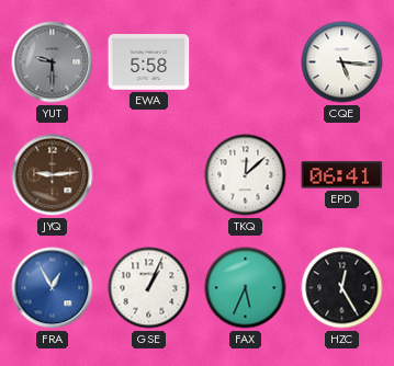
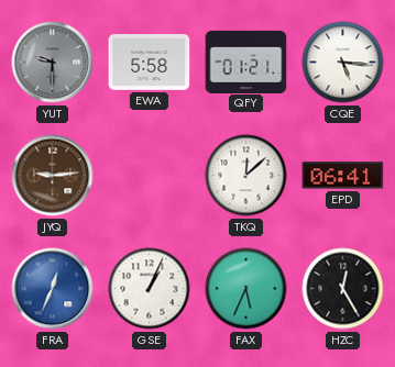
QFY: none -> 01:21 (246, 62)
FRA: 12:55 -> 12:34 (53, 289)
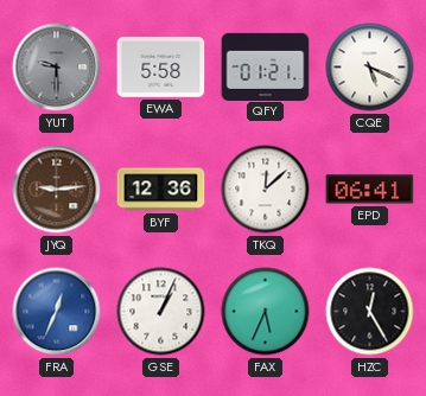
CQE: 5:16 -> 5:19 (370, 68)
BYF: none -> 12:36 (161, 190)
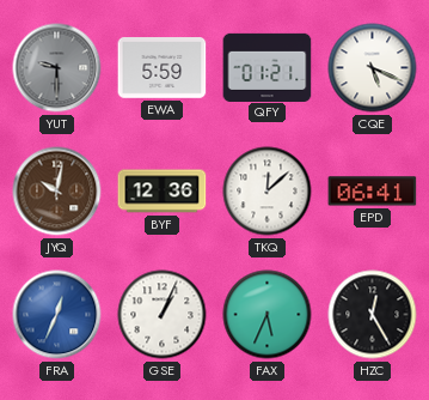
EWA: 5:58 -> 5:59 (163, 68)
JYQ: 9:14 -> 10:02 (57, 192)
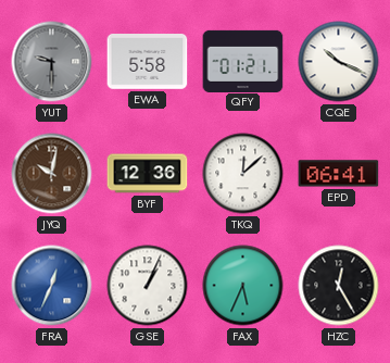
EWA: 5:59 -> 5:58 (148, 62)
CQE: 5:19 -> 10:19 (339, 62)
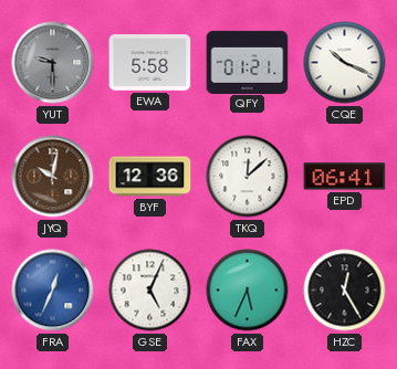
GSE: 1:04 -> 5:04 (150, 291)
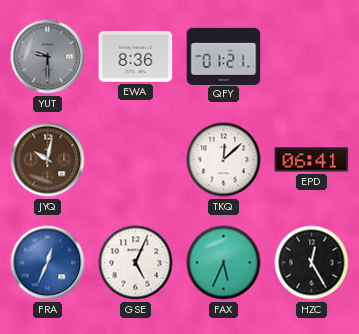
EWA: 5:58 -> 8:36 (136, 57)
CQE: 10:19 -> none (345, 63)
BYF: 12:36 -> none (150, 177)
